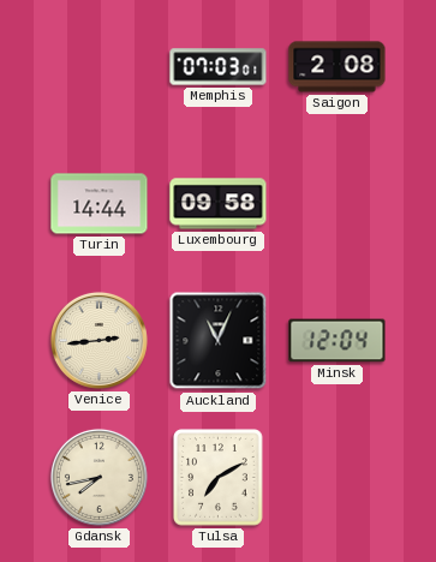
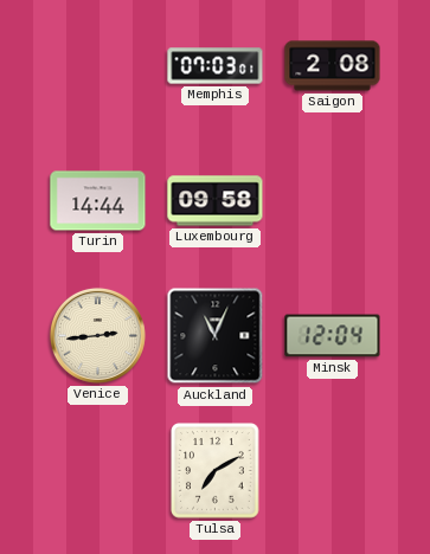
Gdansk: 7:43 -> none (98, 477)
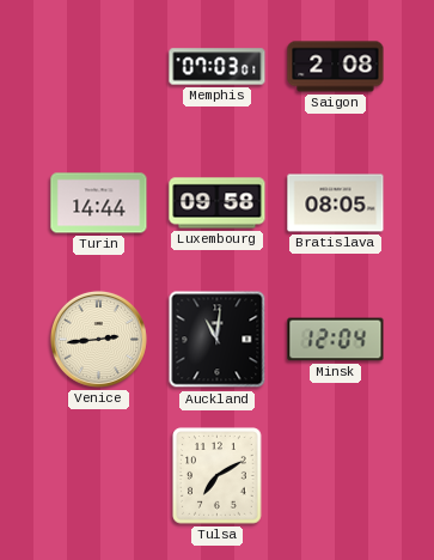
Bratislava: none -> 08:05 (336, 203)
Auckland: 11:04 -> 11:01 (218, 340)
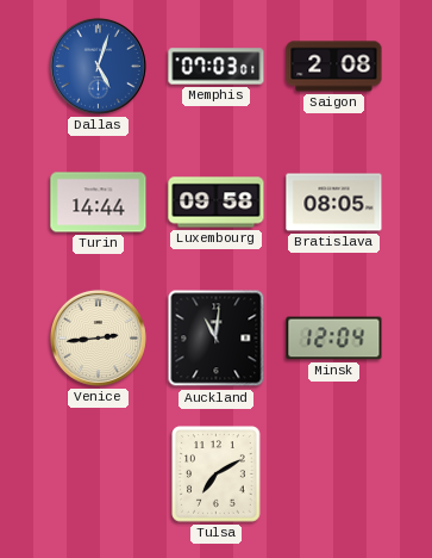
Dallas: none -> 5:03 (98, 66)
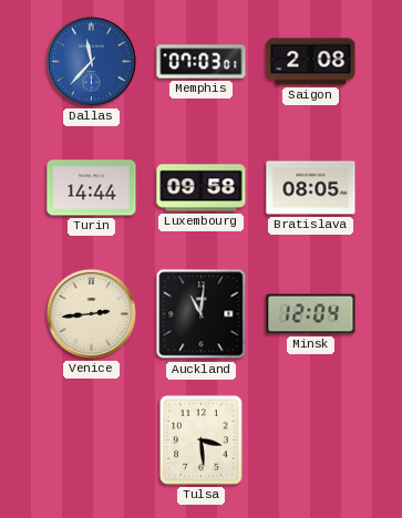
Dallas: 5:03 -> 11:37 (91, 61)
Tulsa: 7:10 -> 3:29 (202, 441)
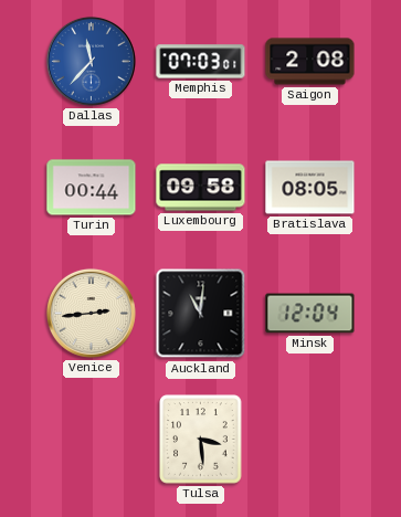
Turin: 14:44 -> 00:44 (92, 188)
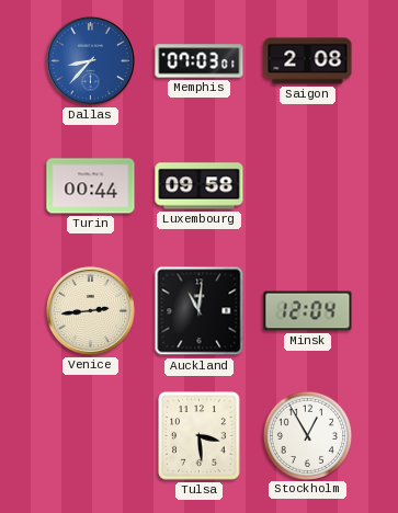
Dallas: 11:37 -> 8:37 (90, 60)
Bratislava: 08:05 -> none (310, 188)
Stockholm: none -> 12:55 (307, 435)
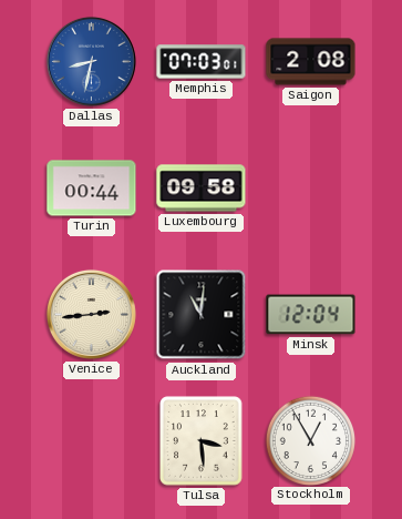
Dallas: 8:37 -> 8:32 (91, 61)
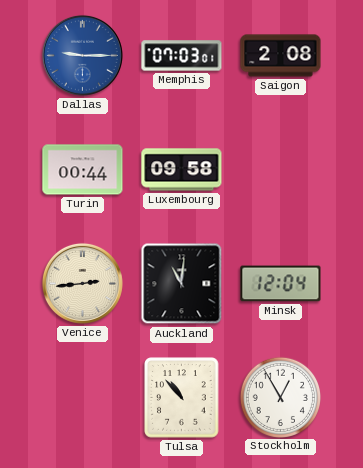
Dallas: 8:32 -> 9:15 (82, 55)
Tulsa: 3:29 -> 10:53 (182, 398)
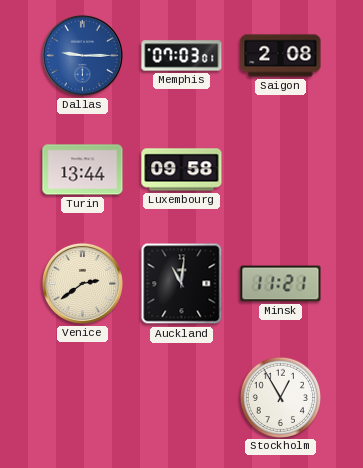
Turin: 00:44 -> 13:44 (83, 170)
Venice: 2:44 -> 2:39 (82, 283)
Minsk: 12:04 -> 11:21 (281, 284)
Tulsa: 10:53 -> none (182, 398)
